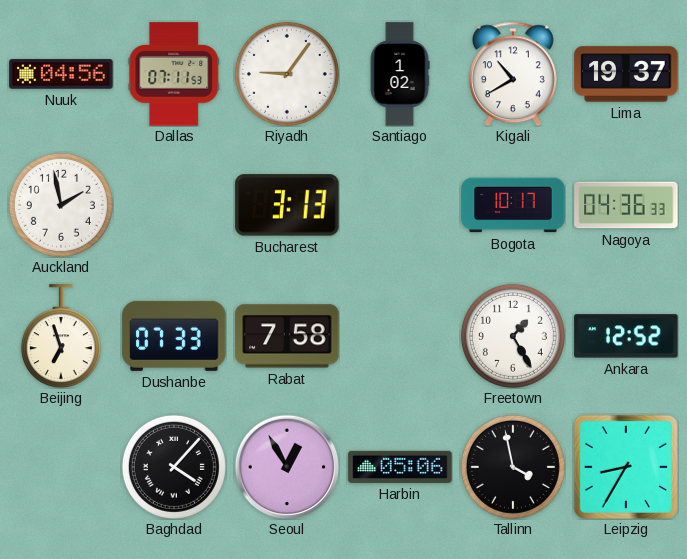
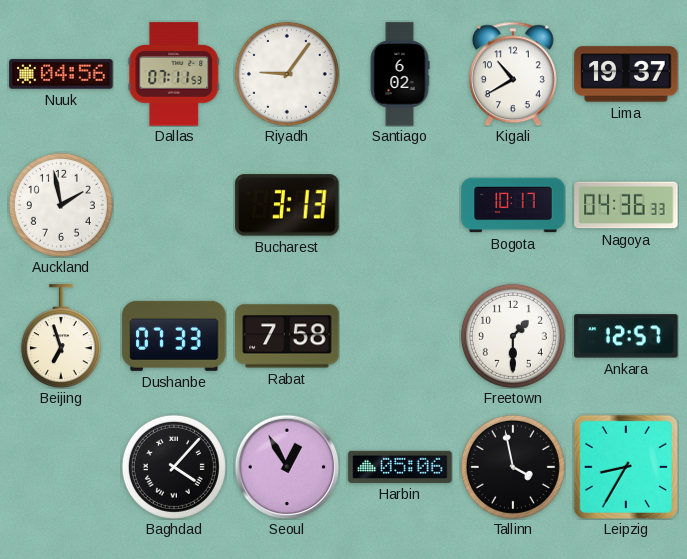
Santiago: 1:02 -> 6:02 (400, 74)
Freetown: 1:25 -> 1:30 (513, 336)
Ankara: 12:52 -> 12:57 (626, 336)
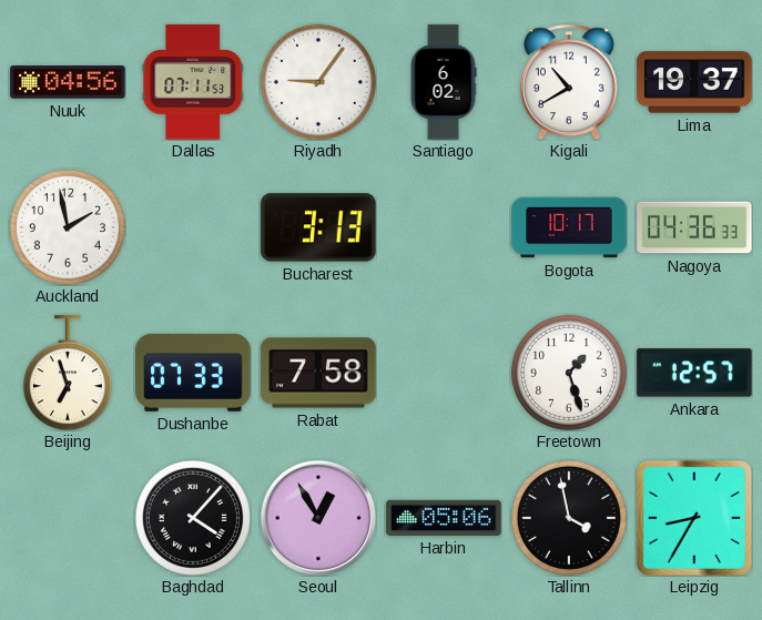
Freetown: 1:30 -> 1:27 (569, 373)
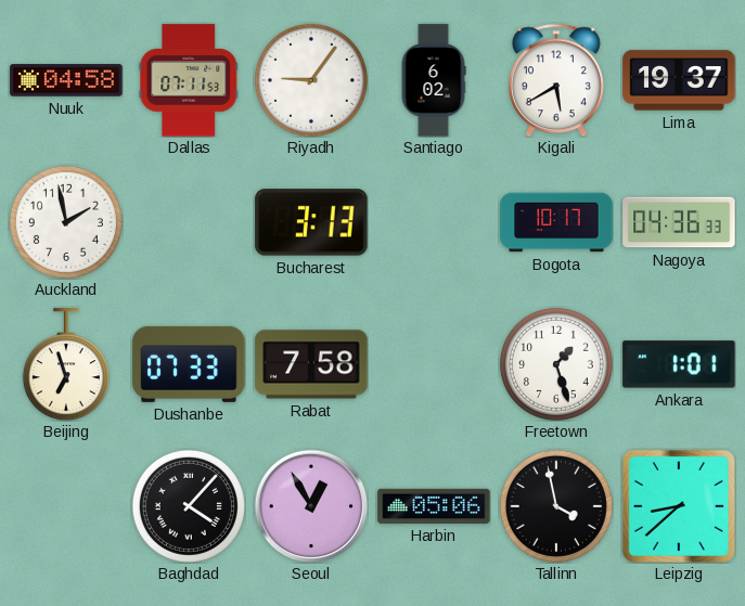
Nuuk: 04:56 -> 04:58 (66, 80)
Kigali: 10:40 -> 5:40 (556, 80)
Ankara: 12:57 -> 1:01 (679, 364)
Leipzig: 8:35 -> 8:38 (679, 506)
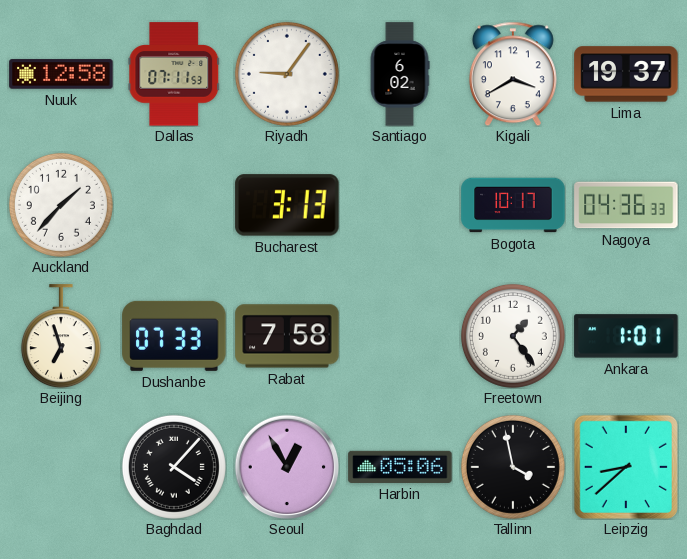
Nuuk: 04:58 -> 12:58 (61, 74)
Kigali: 5:40 -> 3:40 (513, 74)
Auckland: 1:58 -> 1:37 (61, 205)
Freetown: 1:27 -> 1:24 (513, 336)
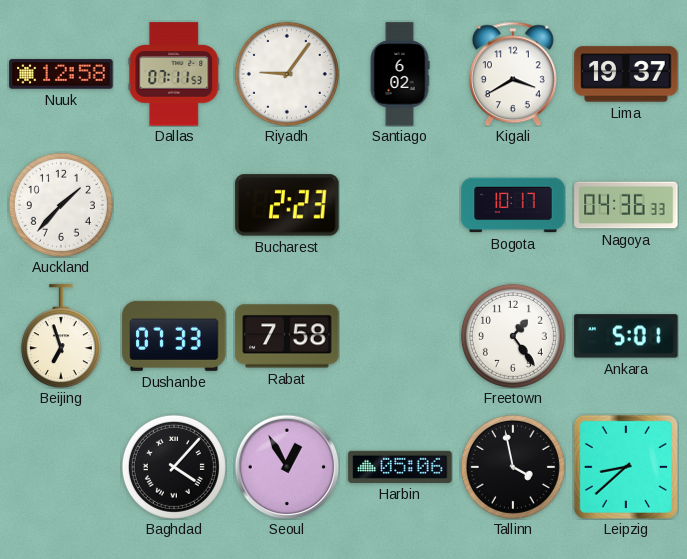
Bucharest: 3:13 -> 2:23 (287, 205)
Ankara: 1:01 -> 5:01 (626, 336)
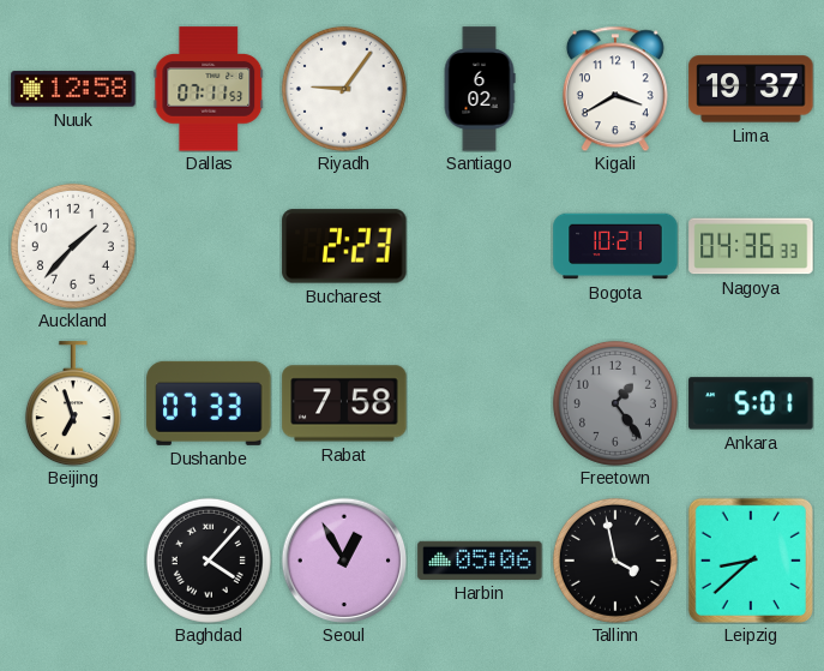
Bogota: 10:17 -> 10:21 (615, 246)
Freetown dial: white -> grey (615, 403)
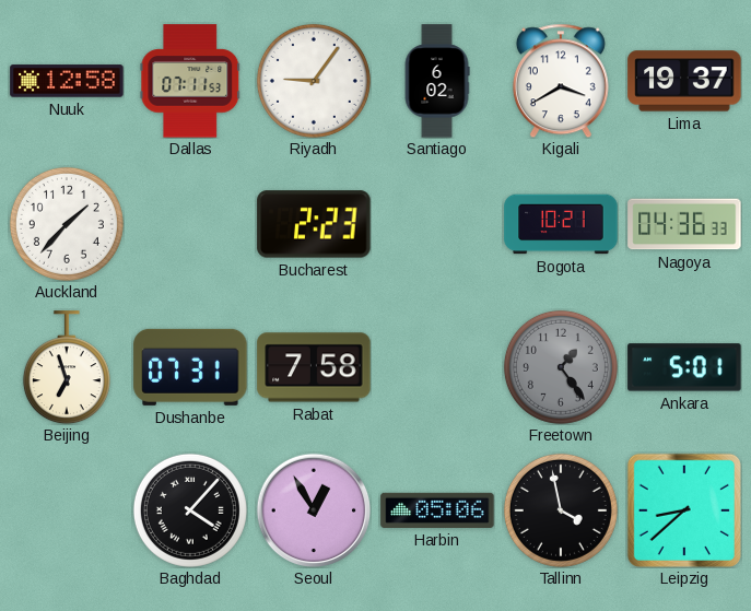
Dushanbe: 07:33 -> 07:31 (190, 367)
